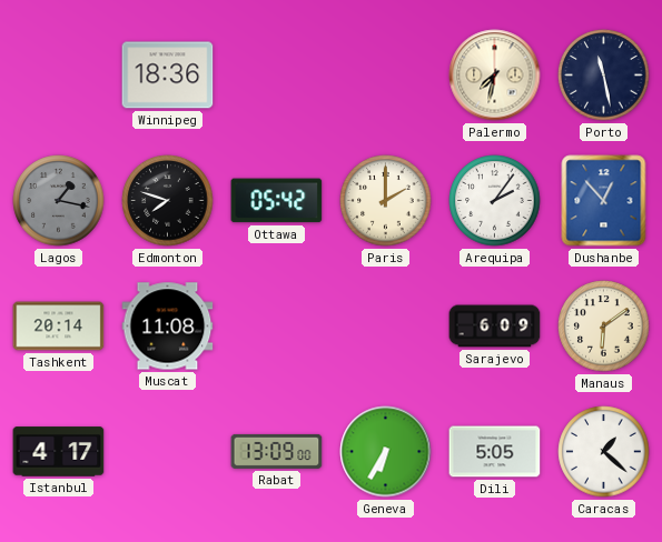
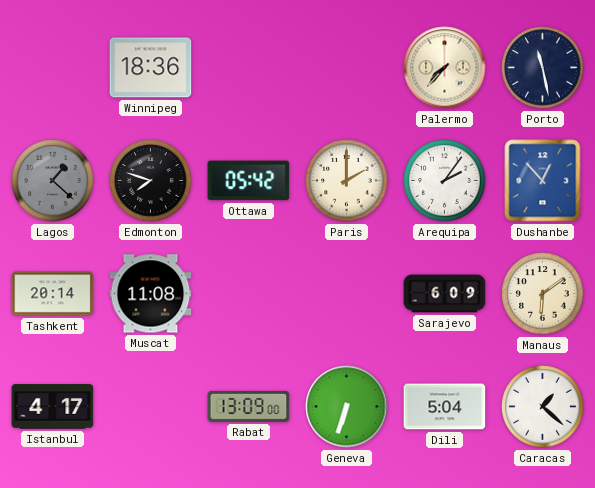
Palermo: 7:32 -> 7:37 (445, 68)
Lagos: 1:17 -> 1:22 (53, 181)
Geneva: 6:35 -> 6:33 (347, 407)
Dili: 5:05 -> 5:04 (445, 407)
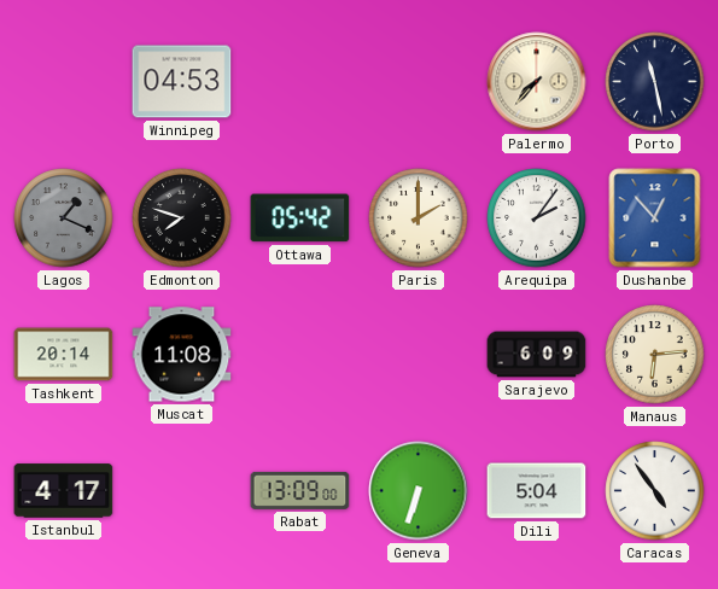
Winnipeg: 18:36 -> 04:53 (182, 82)
Lagos: 1:22 -> 1:19 (64, 218)
Manaus: 6:09 -> 6:14 (655, 355)
Caracas: 1:22 -> 4:54 (655, 491)
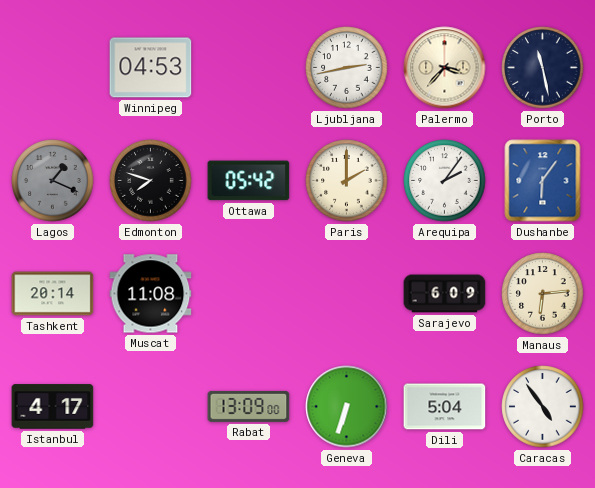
Ljubljana: none -> 2:43 (347, 68)
Palermo: 7:37 -> 3:37 (445, 68)
Dushanbe: 12:53 -> 6:06 (543, 181)
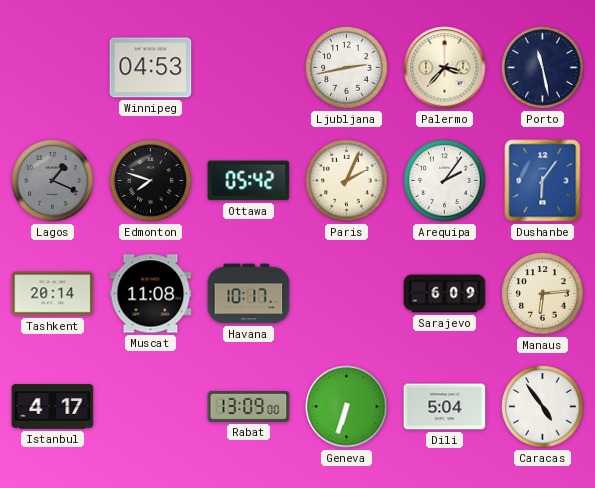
Paris: 2:00 -> 2:04 (347, 181)
Havana: none -> 10:17 (249, 294)
